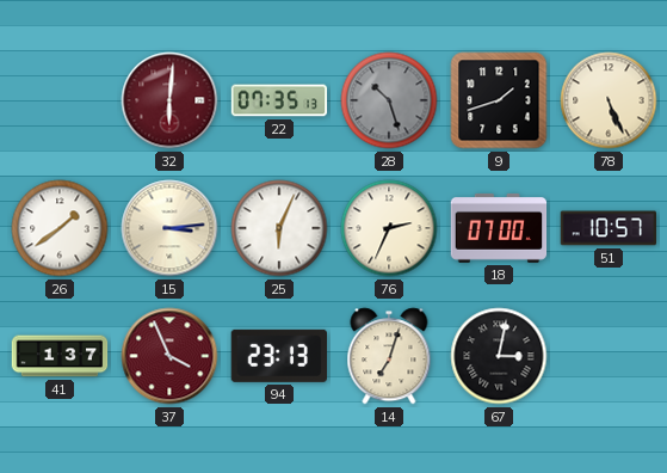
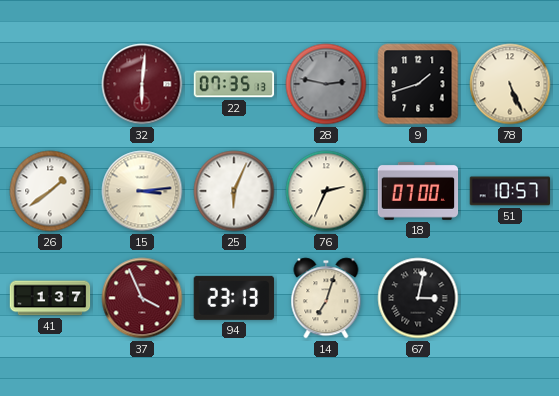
28: 10:27 -> 2:47 (326, 84)
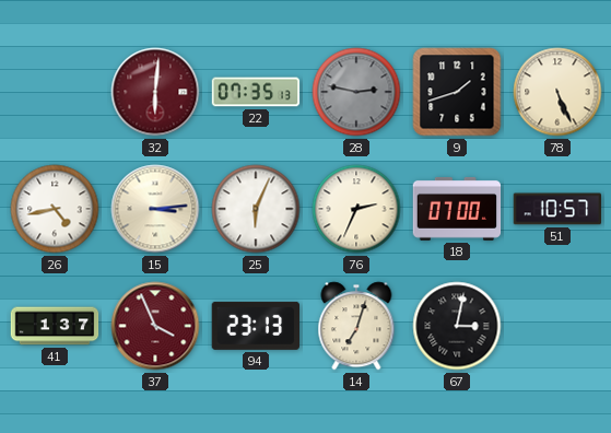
26: 1:39 -> 4:43 (55, 209)
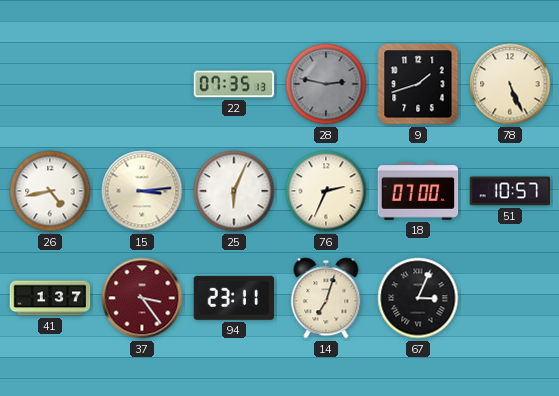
32: 6:01 -> none (155, 92)
37: 3:56 -> 3:24 (142, 298)
94: 23:13 -> 23:11 (233, 298)
67: 3:02 -> 3:04 (418, 298)
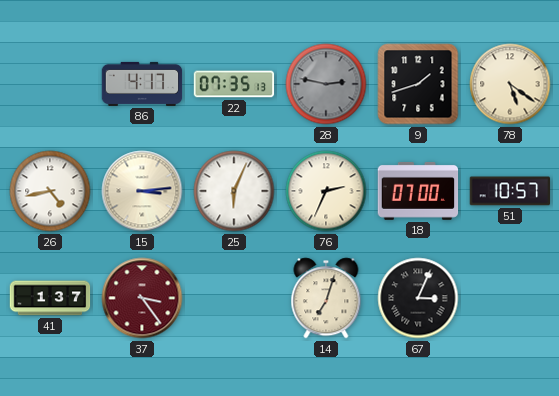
86: none -> 4:17 (142, 84)
78: 5:26 -> 5:21 (510, 84)
94: 23:11 -> none (233, 298)
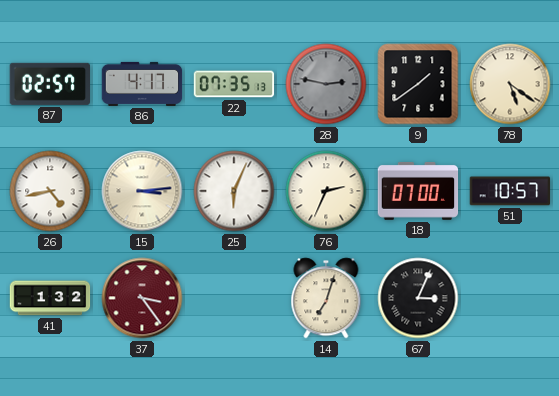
87: none -> 02:57 (49, 84)
9: 1:42 -> 1:39 (418, 84)
41: 1:37 -> 1:32 (50, 298)
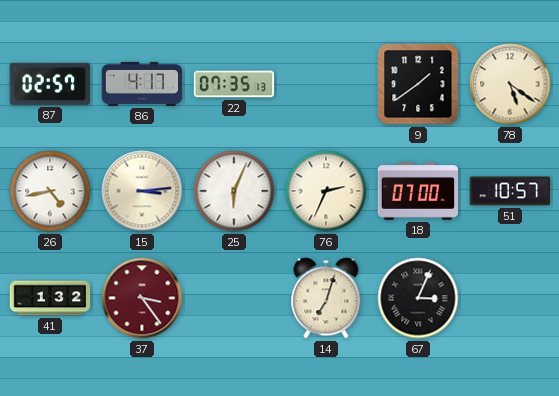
28: 2:47 -> none (326, 84)
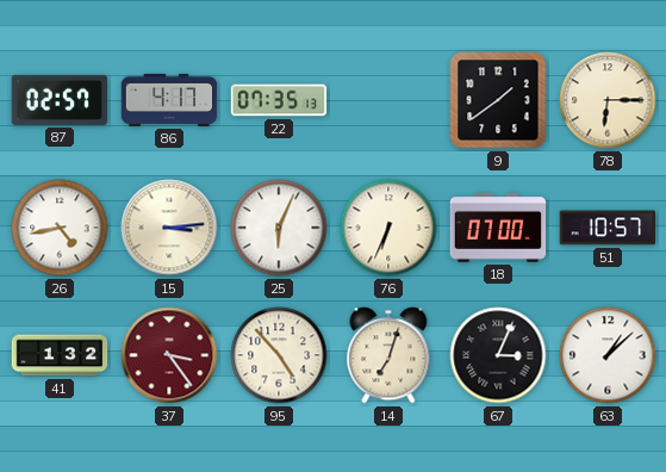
78: 5:21 -> 6:15 (608, 100)
76: 2:34 -> 6:34 (388, 228)
95: none -> 4:53 (279, 355)
63: none -> 1:08 (608, 355)
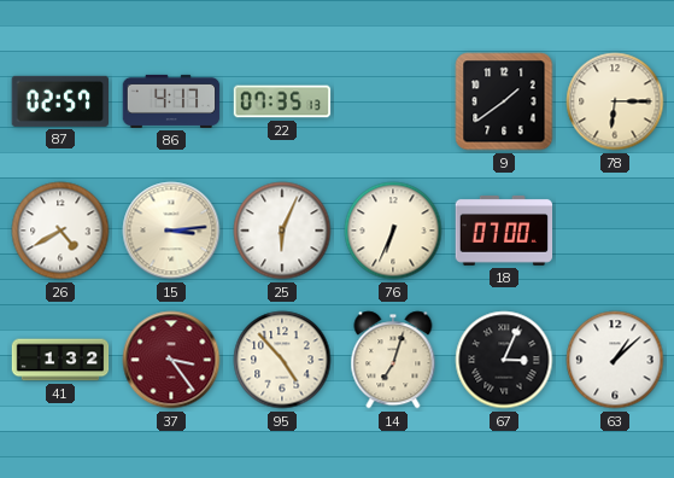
26: 4:43 -> 4:40 (60, 231)
51: 10:57 -> none (608, 228)
